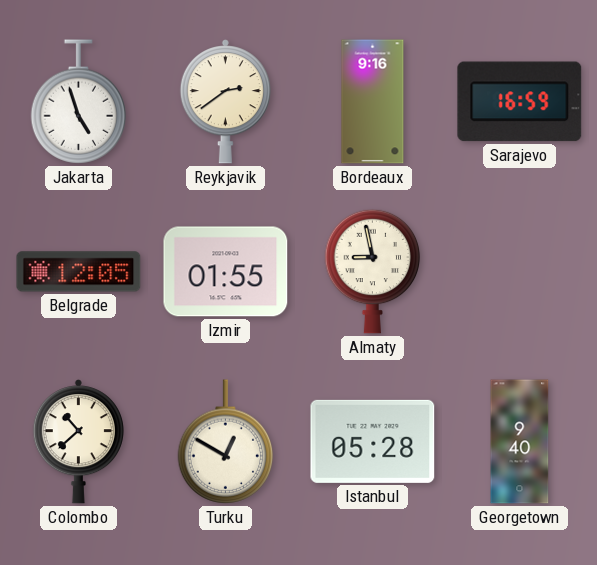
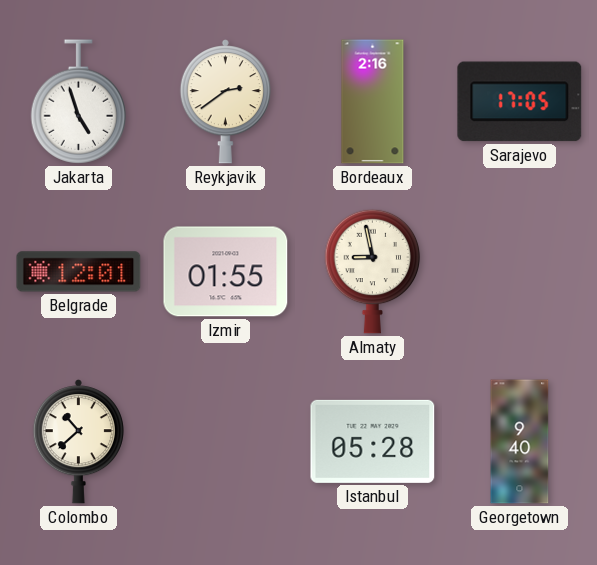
Bordeaux: 9:16 -> 2:16 (373, 102)
Sarajevo: 16:59 -> 17:05 (520, 102)
Belgrade: 12:05 -> 12:01 (79, 272)
Turku: 12:50 -> none (226, 442)
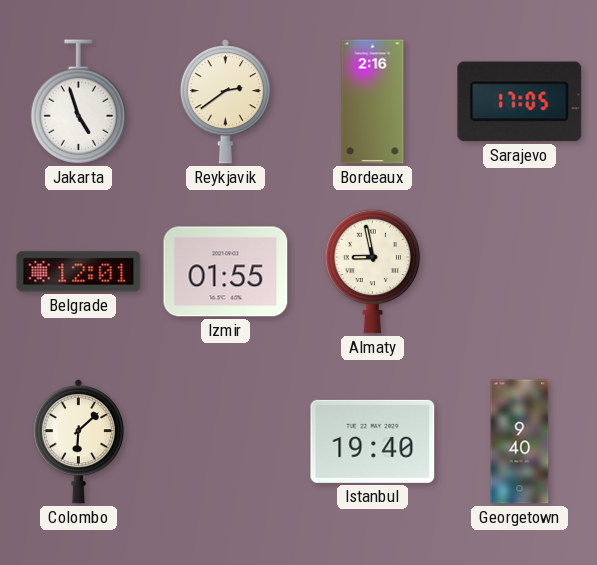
Colombo: 10:38 -> 6:08 (78, 442)
Istanbul: 05:28 -> 19:40 (373, 441)
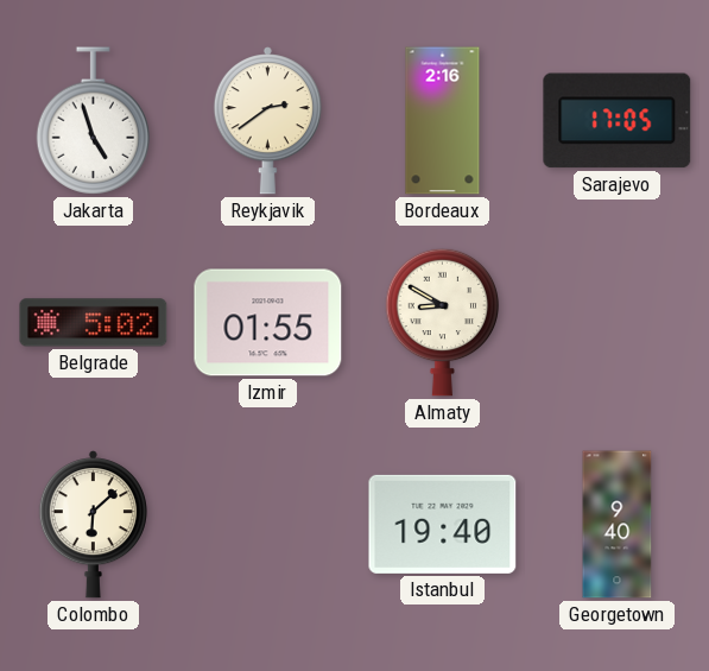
Belgrade: 12:01 -> 5:02 (94, 323)
Almaty: 8:58 -> 8:50 (443, 322)
